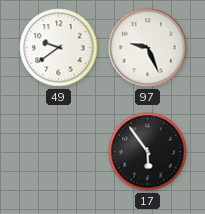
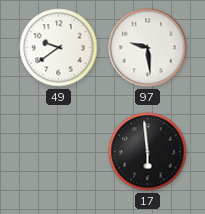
97: 9:26 -> 9:29 (148, 48)
17: 5:54 -> 5:59 (148, 152)
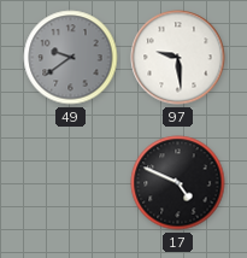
49 dial: white -> grey (71, 58)
17: 5:59 -> 4:49 (178, 183)
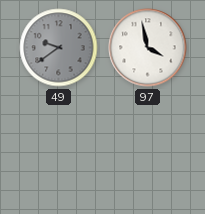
97: 9:29 -> 3:58 (148, 48)
17: 4:49 -> none (178, 183)
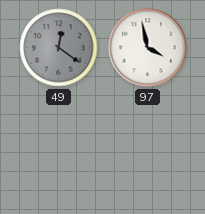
49: 9:39 -> 12:21 (59, 48)
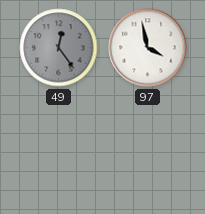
49: 12:21 -> 12:24 (59, 48)
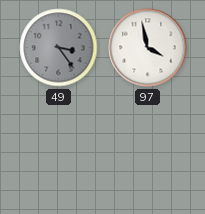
49: 12:24 -> 3:24 (59, 48)
